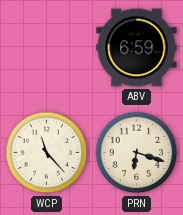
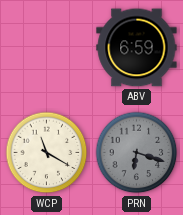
WCP: 11:23 -> 11:20 (47, 153)
PRN dial: cream -> grey (137, 153)
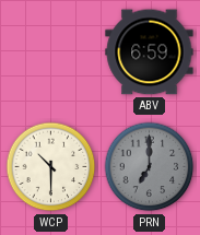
WCP: 11:20 -> 10:30 (51, 167)
PRN: 6:18 -> 7:00 (150, 167)
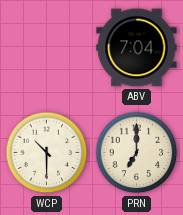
ABV: 6:59 -> 7:04 (137, 48)
PRN dial: grey -> cream (137, 153)
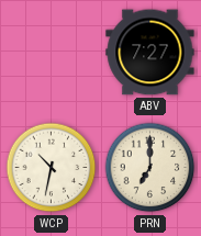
ABV: 7:04 -> 7:27 (150, 53)
WCP: 10:30 -> 10:32 (52, 168)
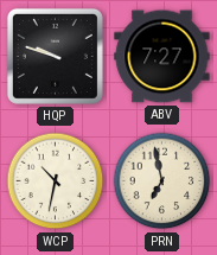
HQP: none -> 9:48 (55, 56)
PRN: 7:00 -> 6:58 (162, 181)
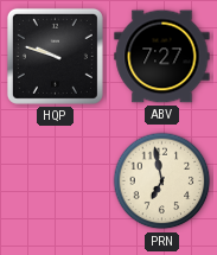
WCP: 10:32 -> none (56, 181)
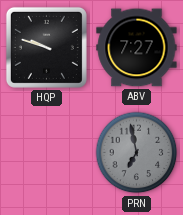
PRN dial: cream -> grey (137, 153)
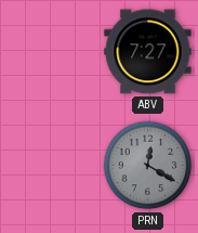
HQP: 9:48 -> none (46, 47)
PRN: 6:58 -> 12:20 (148, 166)
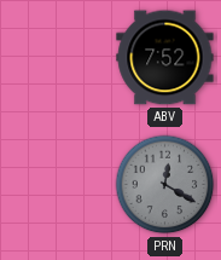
ABV: 7:27 -> 7:52 (165, 58)
